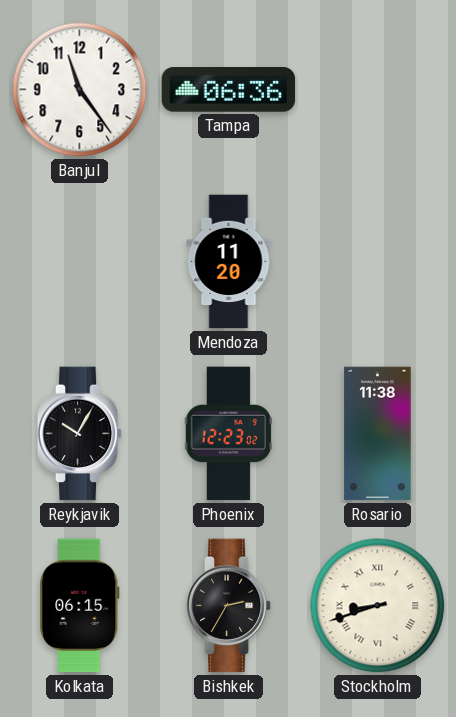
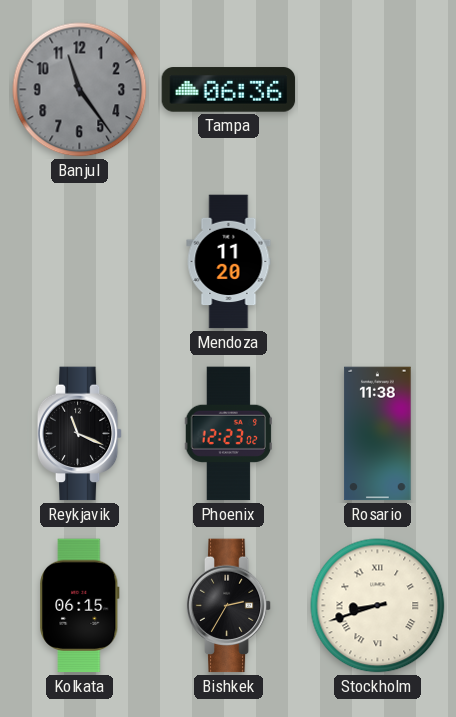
Banjul dial: white -> grey (80, 90)
Reykjavik: 10:05 -> 11:19 (80, 434)
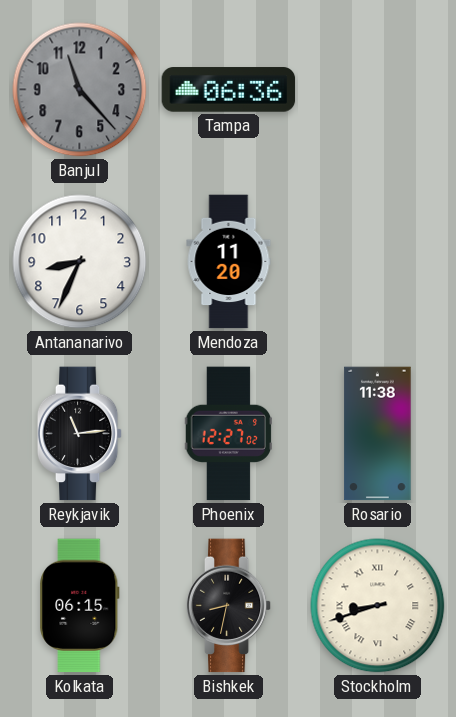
Banjul: 11:24 -> 11:23 (80, 90)
Antananarivo: none -> 8:34 (80, 262)
Reykjavik: 11:19 -> 11:14 (80, 434)
Phoenix: 12:23 -> 12:27 (229, 434)
Bishkek: 2:35 -> 8:32 (229, 606)
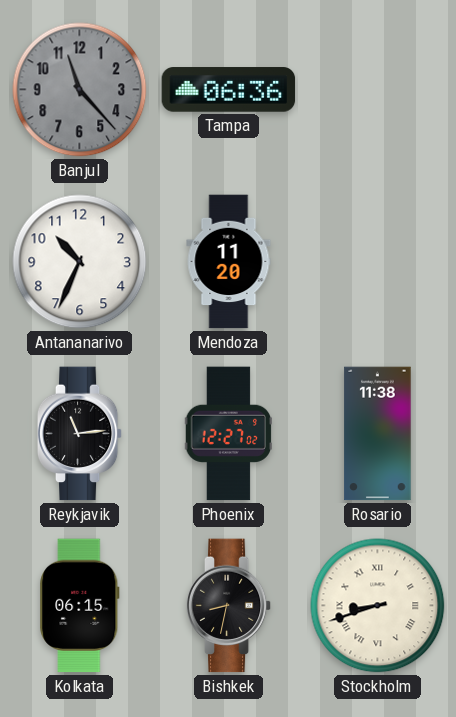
Antananarivo: 8:34 -> 10:34 (80, 262)
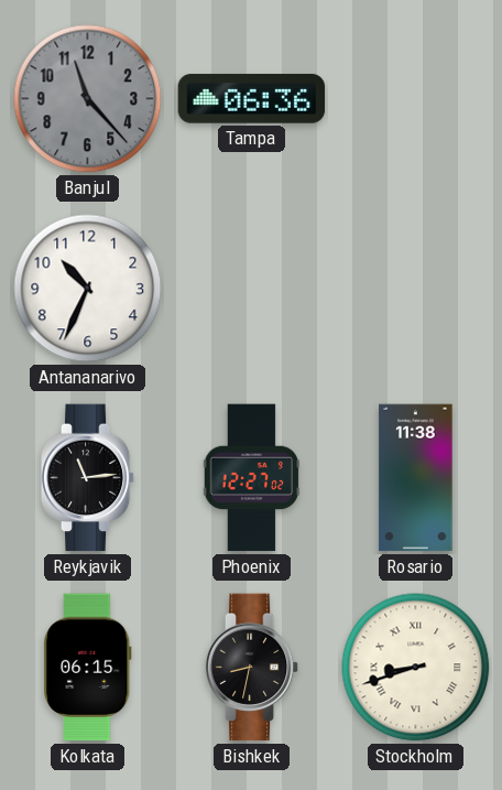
Mendoza: 11:20 -> none (229, 262)
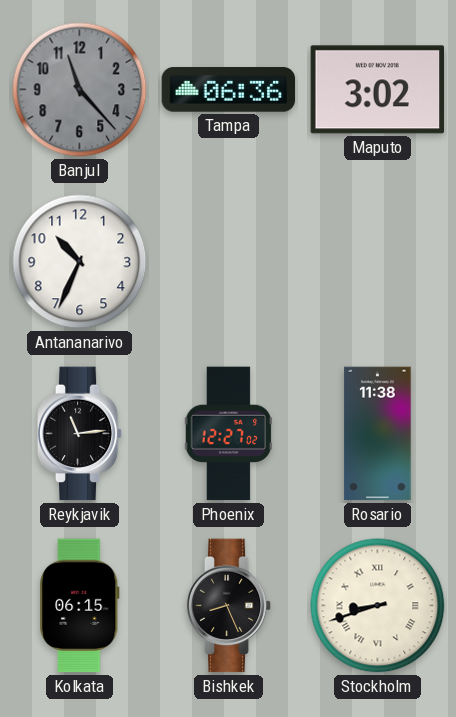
Maputo: none -> 3:02 (378, 90)
Bishkek: 8:32 -> 8:26 (229, 606)
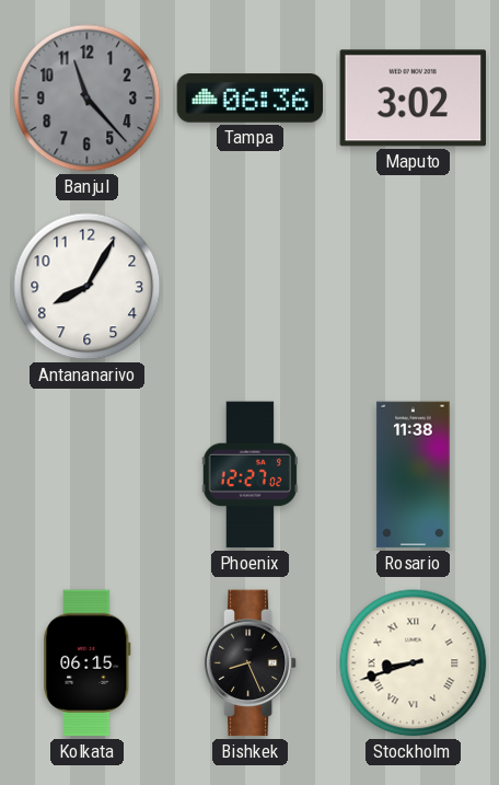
Antananarivo: 10:34 -> 8:05 (88, 287)
Reykjavik: 11:14 -> none (80, 434)
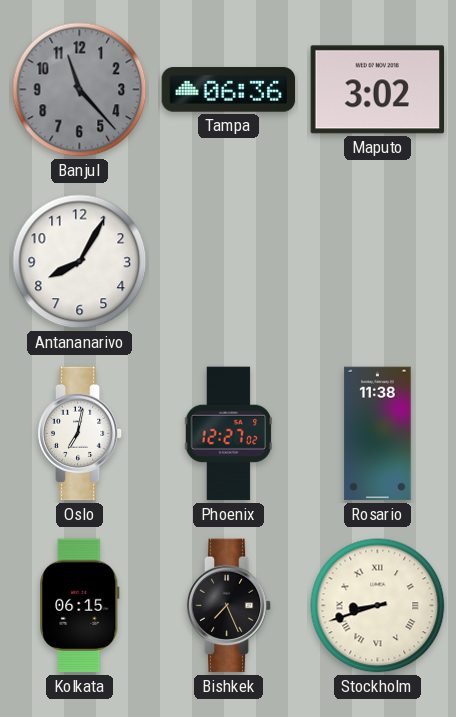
Oslo: none -> 7:02 (80, 434)
Bishkek: 8:26 -> 7:26 (229, 606)
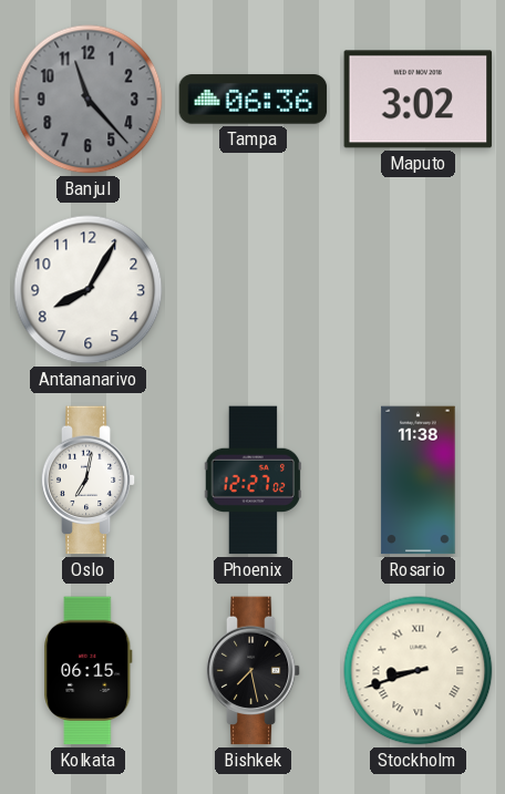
Bishkek: 7:26 -> 7:28 (254, 671)
